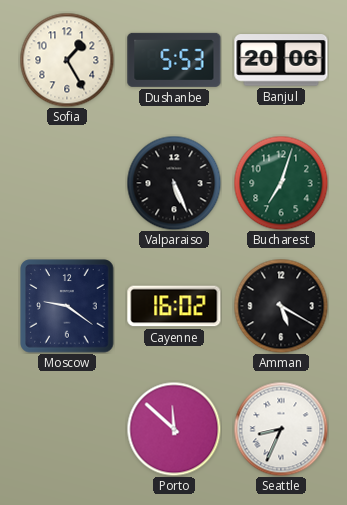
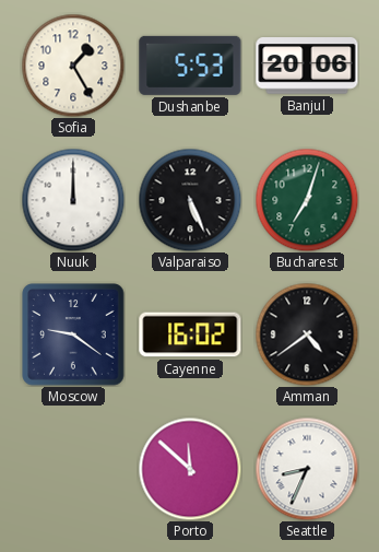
Nuuk: none -> 12:00 (73, 200)
Amman: 5:20 -> 4:39 (307, 334)
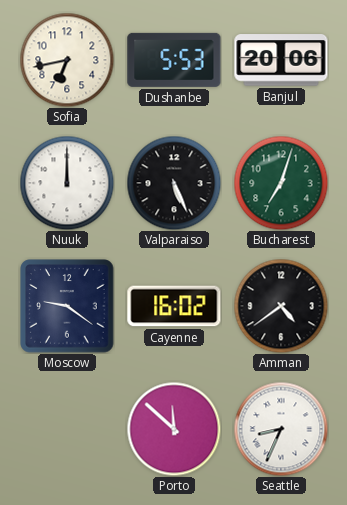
Sofia: 1:25 -> 6:43 (67, 60)
